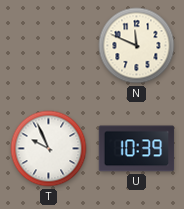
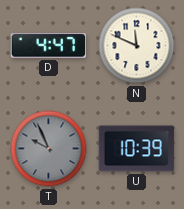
D: none -> 4:47 (49, 46)
T dial: white -> grey (49, 149)
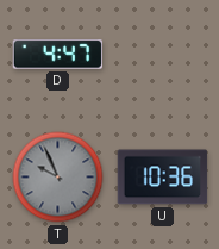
N: 11:49 -> none (137, 46)
U: 10:39 -> 10:36 (163, 178)
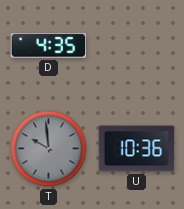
D: 4:47 -> 4:35 (49, 46)
T: 9:56 -> 9:59 (49, 149)
